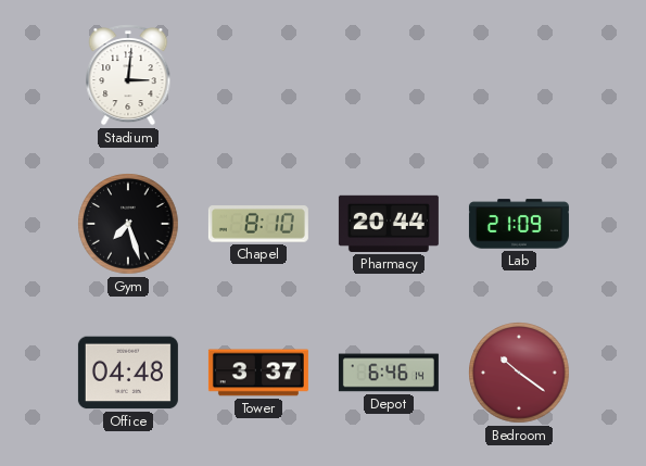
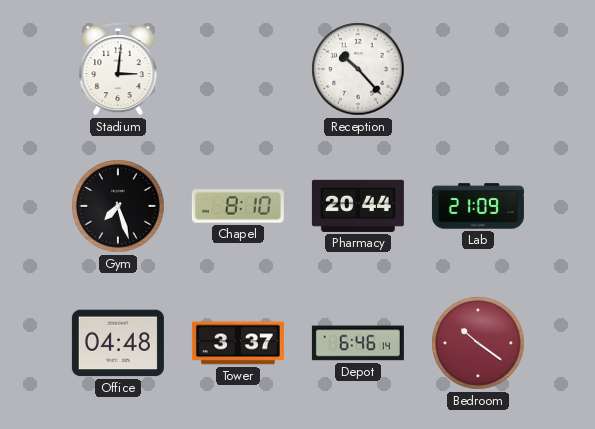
Reception: none -> 10:23 (358, 69)
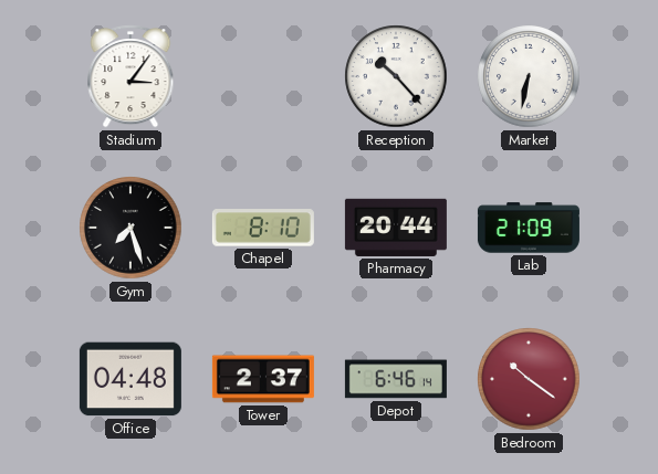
Stadium: 3:01 -> 3:06 (130, 76)
Market: none -> 6:32 (529, 76)
Tower: 3:37 -> 2:37 (263, 379)
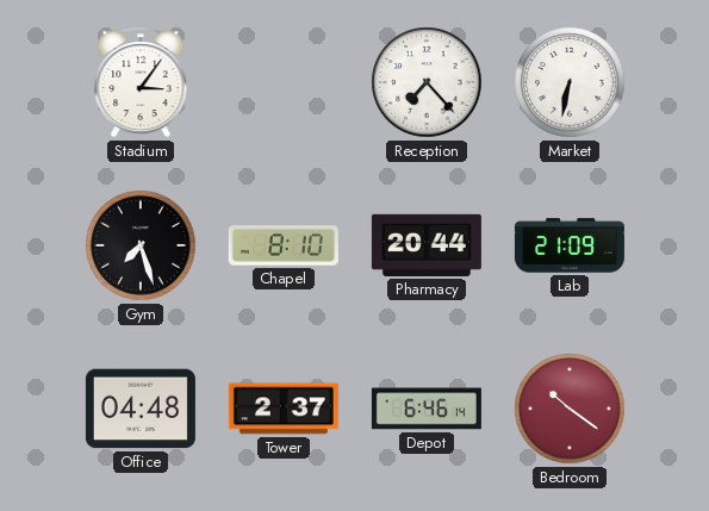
Reception: 10:23 -> 7:23 (427, 82)
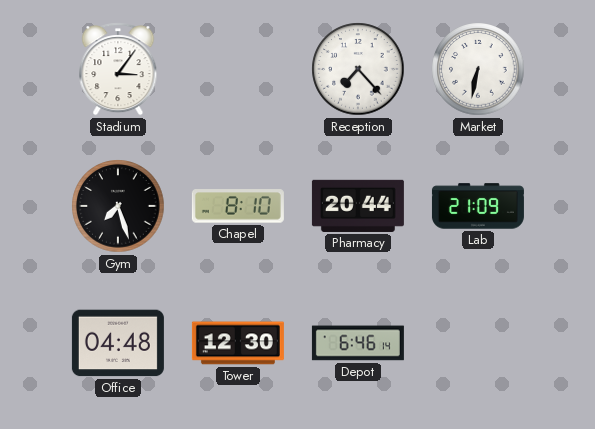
Tower: 2:37 -> 12:30 (238, 343)
Bedroom: 10:21 -> none (570, 409)
